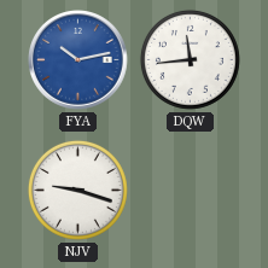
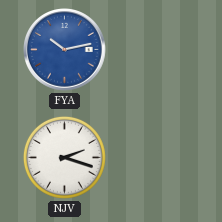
DQW: 11:44 -> none (190, 59)
NJV: 9:18 -> 2:18 (64, 157)
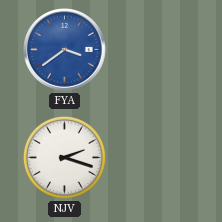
FYA: 10:13 -> 3:39 (65, 50)
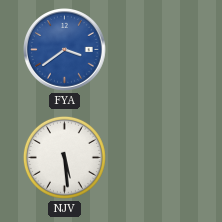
NJV: 2:18 -> 5:29 (64, 157)
